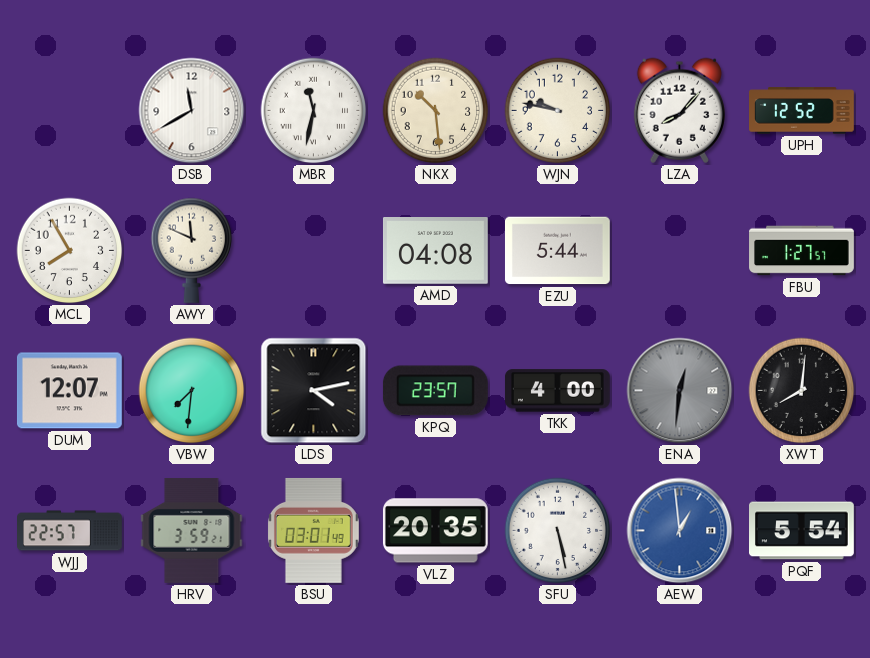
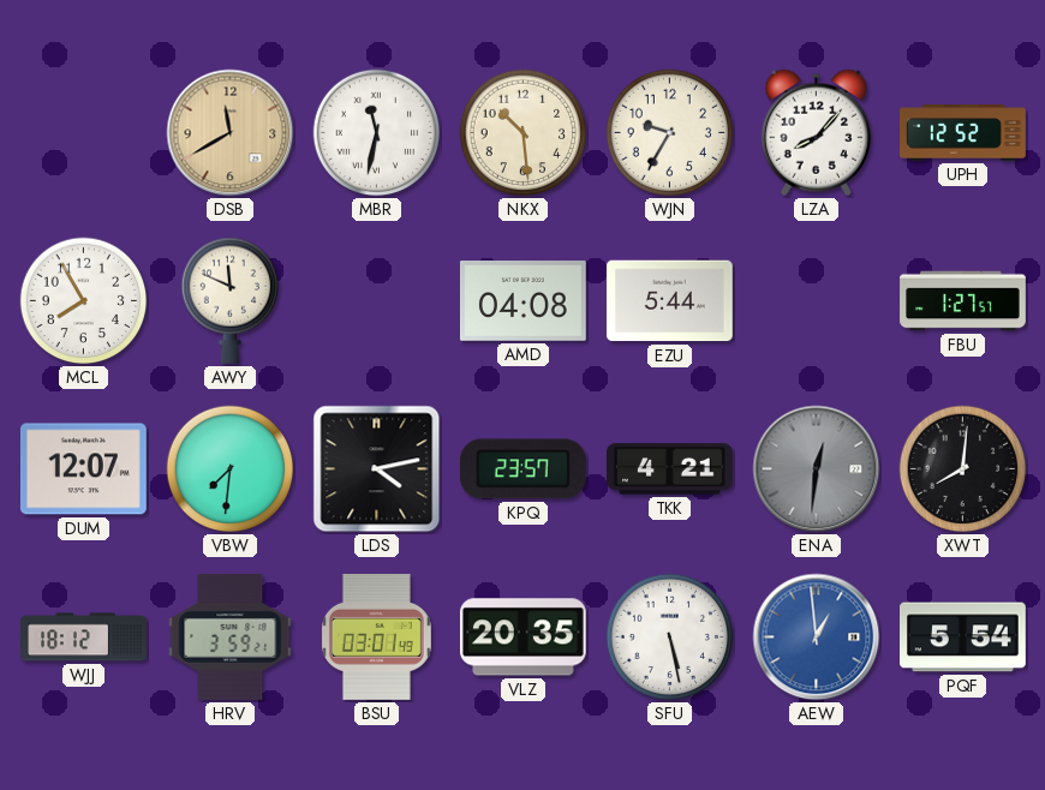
DSB dial: white -> champagne (231, 133)
WJN: 9:47 -> 9:35 (670, 133)
TKK: 4:00 -> 4:21 (669, 469)
WJJ: 22:57 -> 18:12 (84, 638)
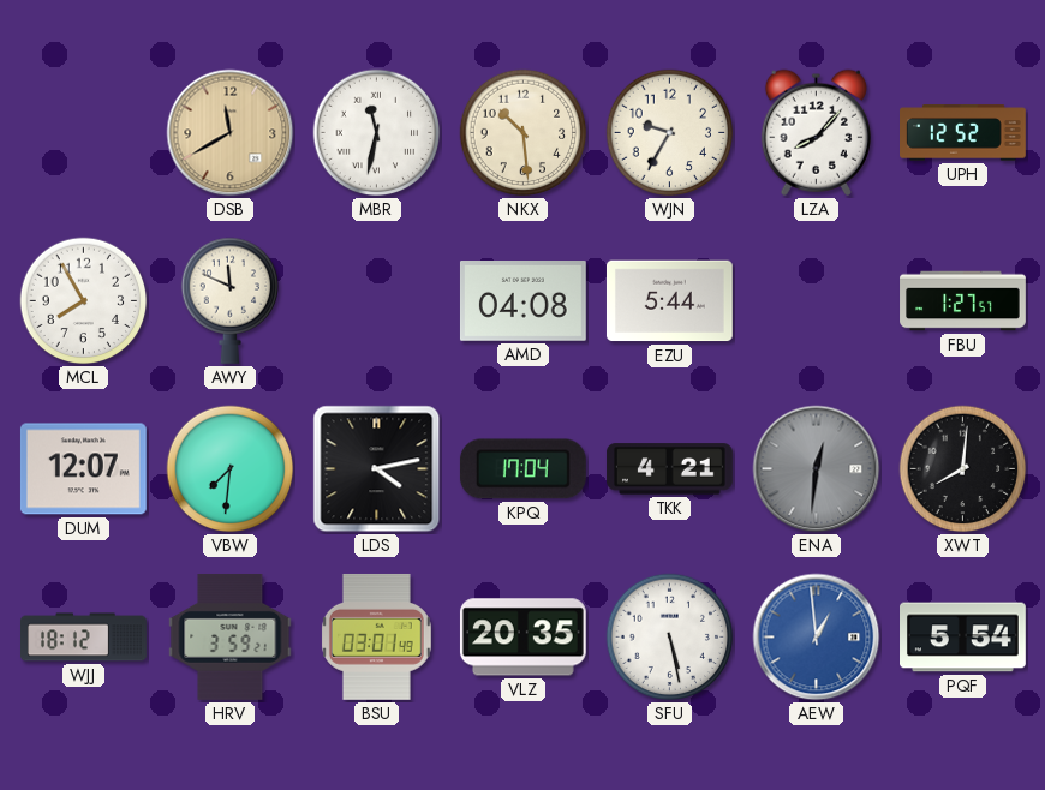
KPQ: 23:57 -> 17:04 (522, 469)
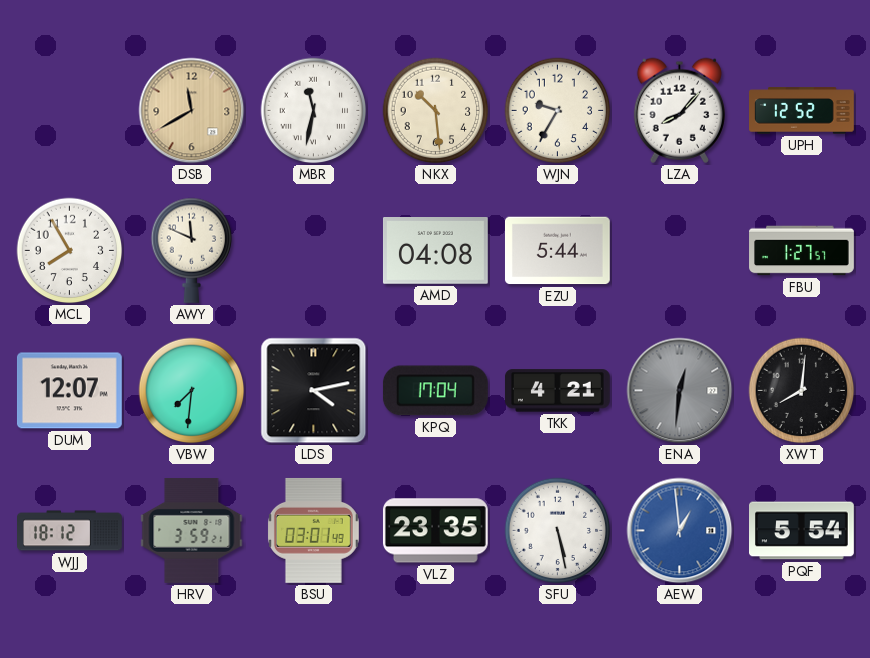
VLZ: 20:35 -> 23:35 (435, 531)
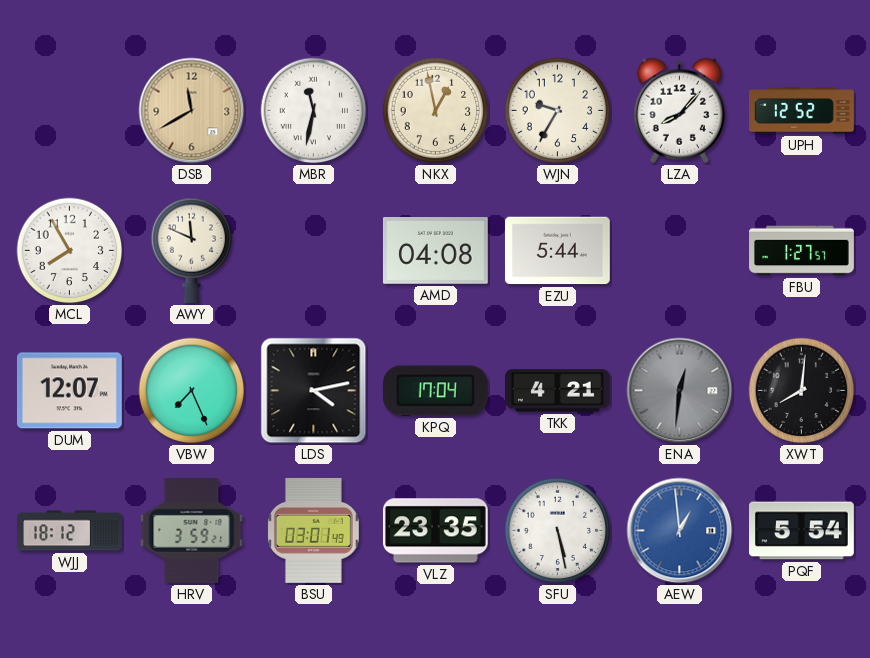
NKX: 10:29 -> 12:58 (436, 111)
VBW: 7:31 -> 7:26 (192, 391)
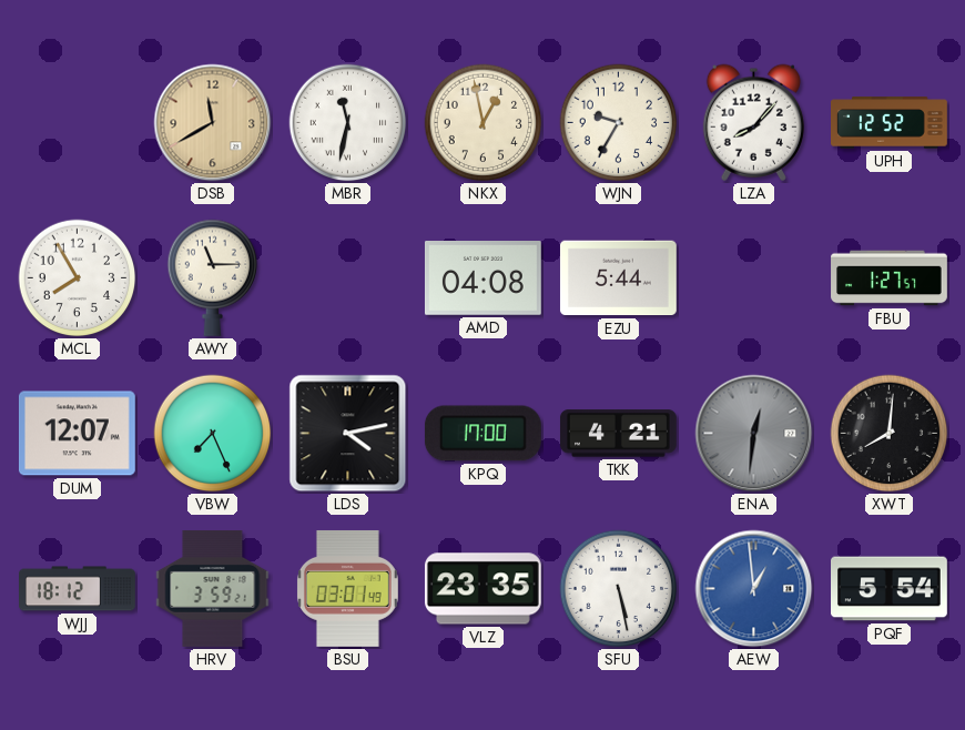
AWY: 11:49 -> 11:15 (213, 277)
KPQ: 17:04 -> 17:00 (482, 434)
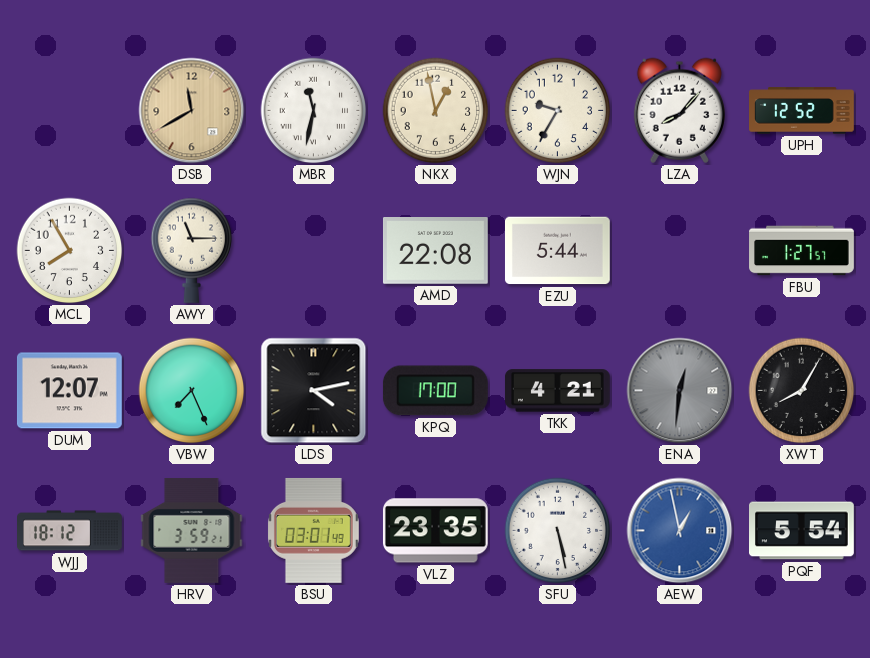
AMD: 04:08 -> 22:08 (435, 251)
XWT: 8:01 -> 8:05 (802, 391)
AEW: 12:59 -> 12:58 (680, 531)
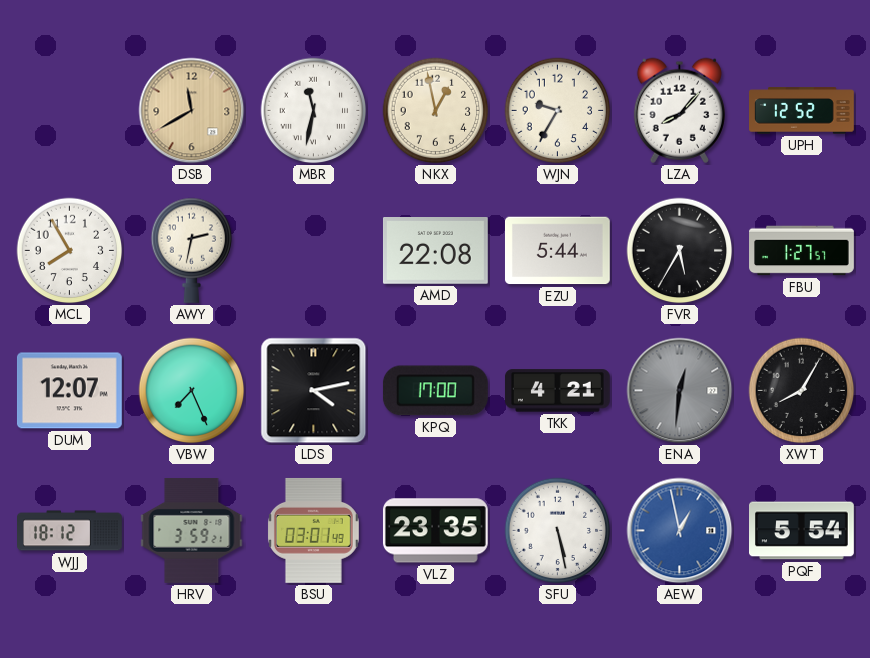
AWY: 11:15 -> 2:32 (192, 250)
FVR: none -> 5:35 (680, 251)
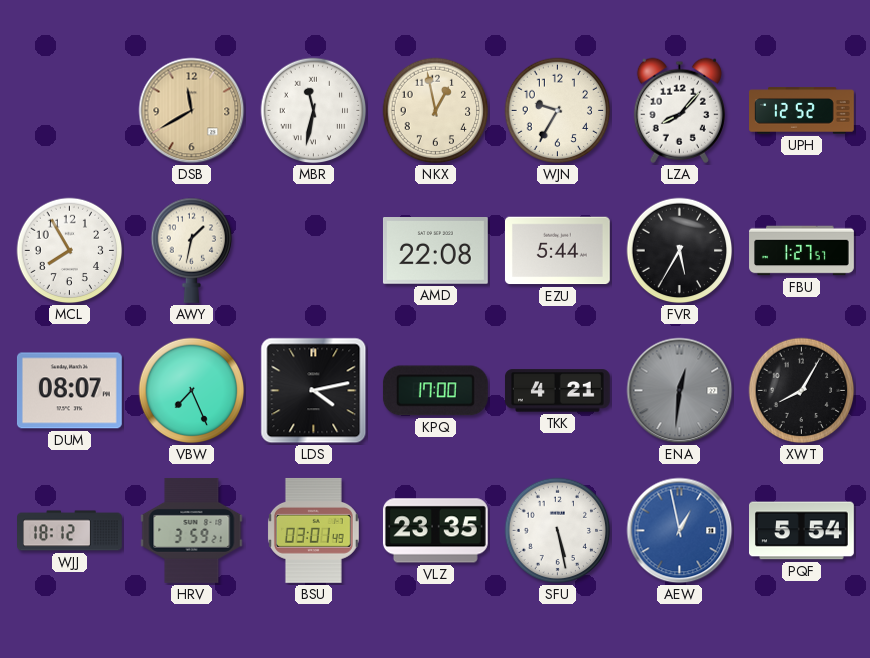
AWY: 2:32 -> 1:32 (192, 250)
DUM: 12:07 -> 08:07 (69, 391)
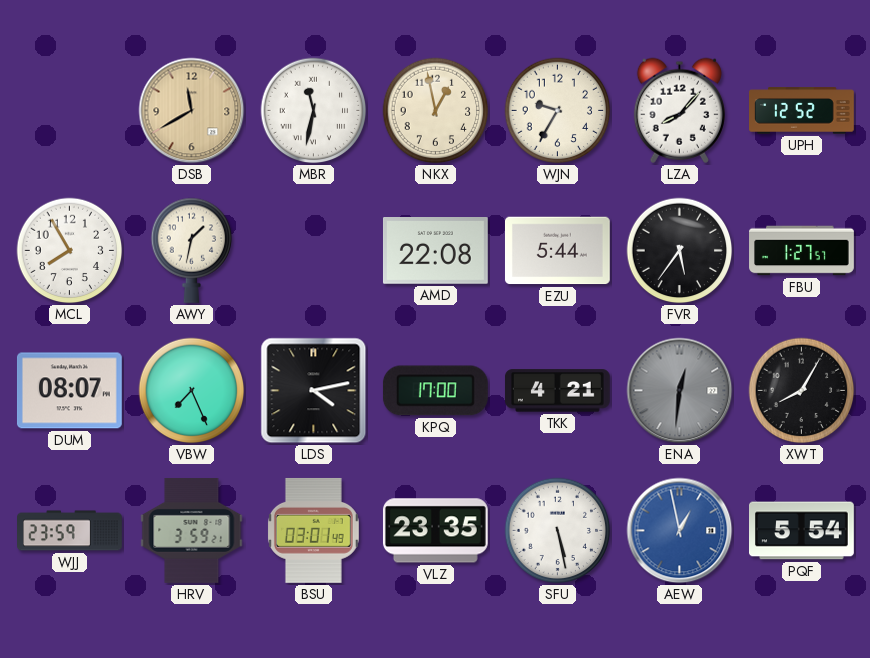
FVR: 5:35 -> 5:36 (680, 251)
WJJ: 18:12 -> 23:59 (70, 531)
